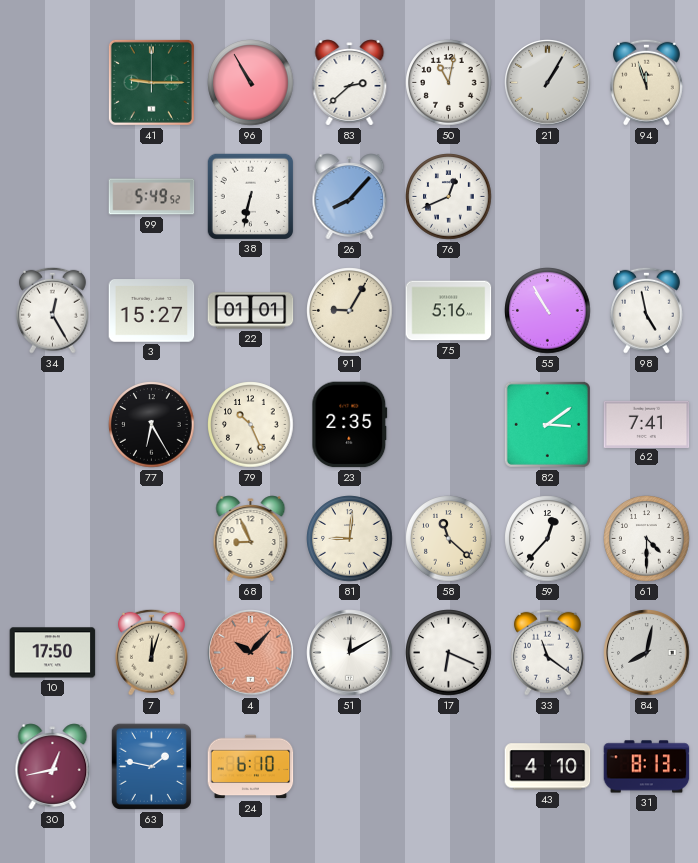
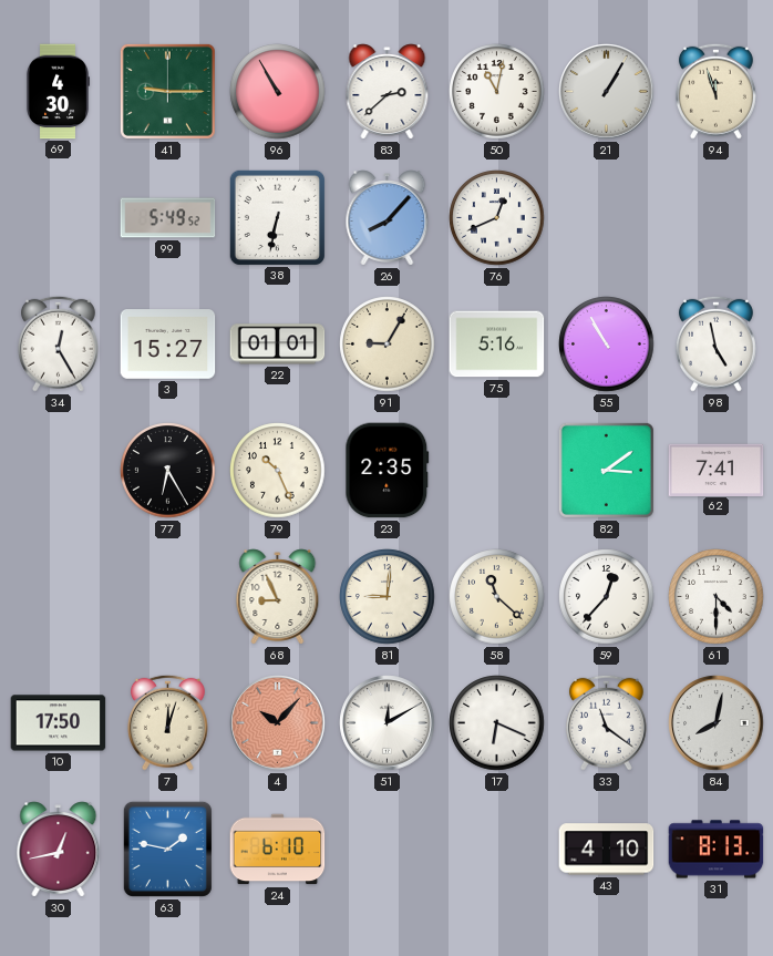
69: none -> 4:30 (56, 92)
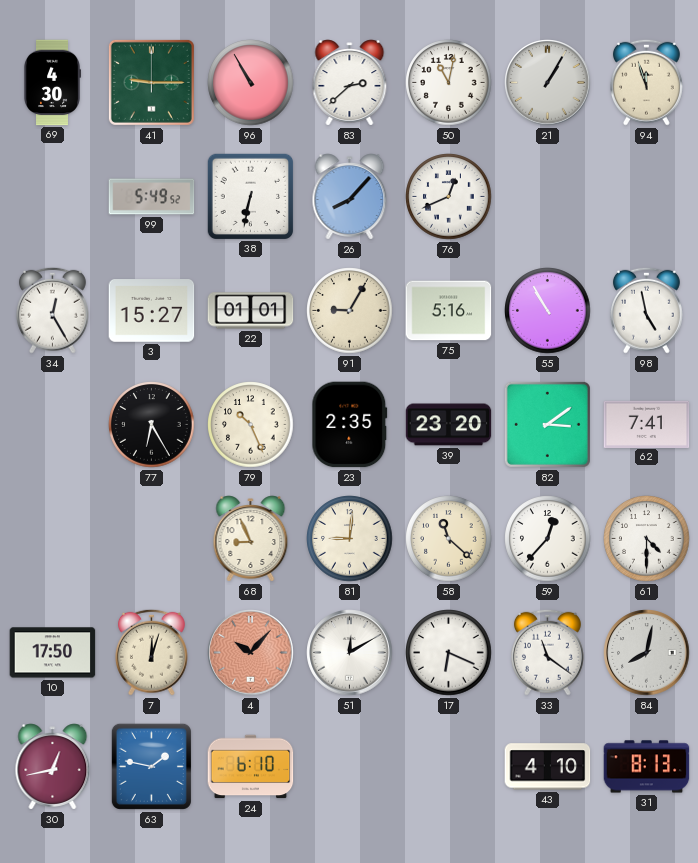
39: none -> 23:20 (449, 425)
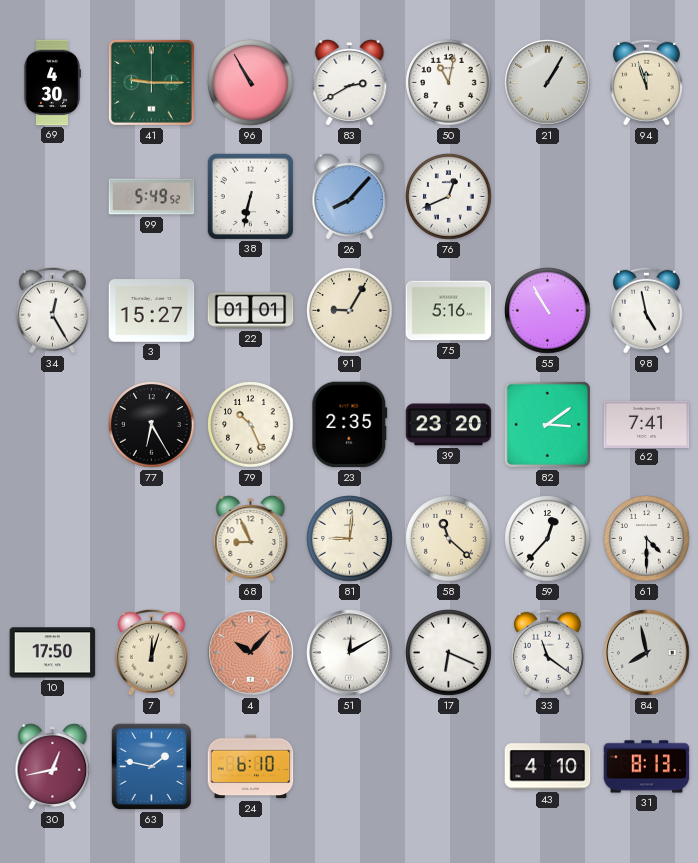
83: 2:38 -> 2:40 (350, 83)
84: 8:02 -> 7:58 (647, 653)
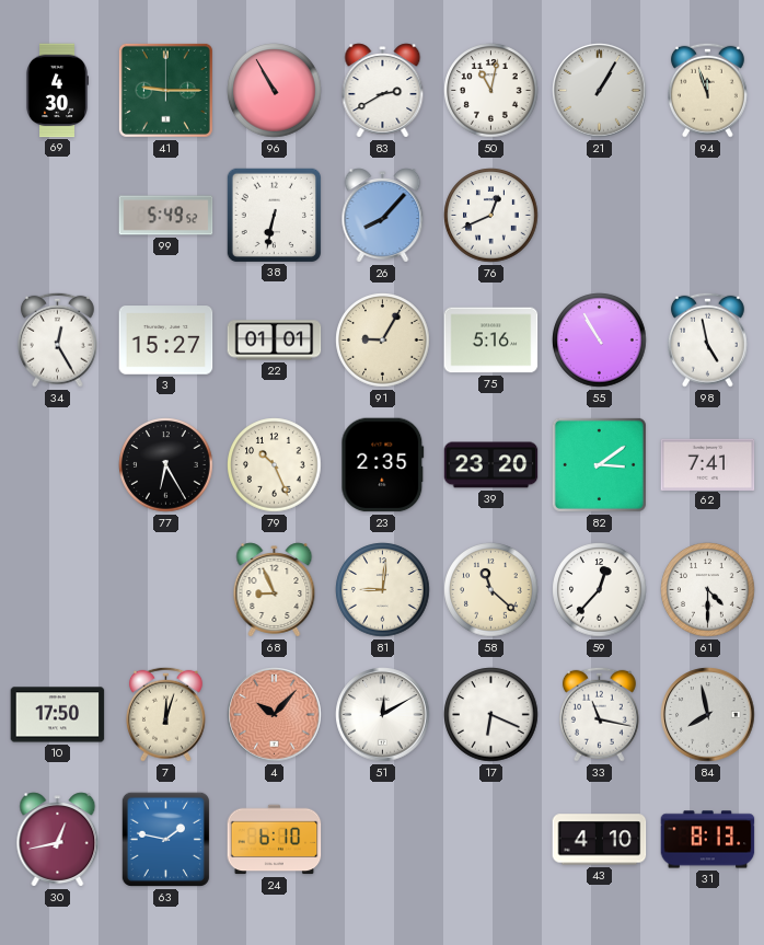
33: 11:21 -> 11:17 (599, 714)
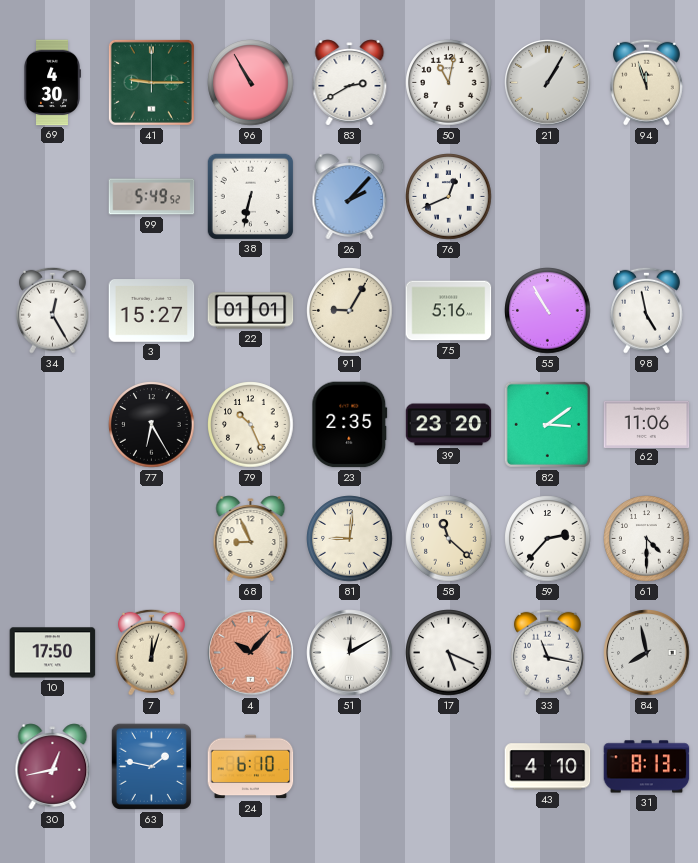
26: 8:07 -> 2:07 (350, 197)
62: 7:41 -> 11:06 (647, 424)
59: 12:37 -> 2:37 (548, 539)
17: 6:19 -> 5:19 (449, 653)
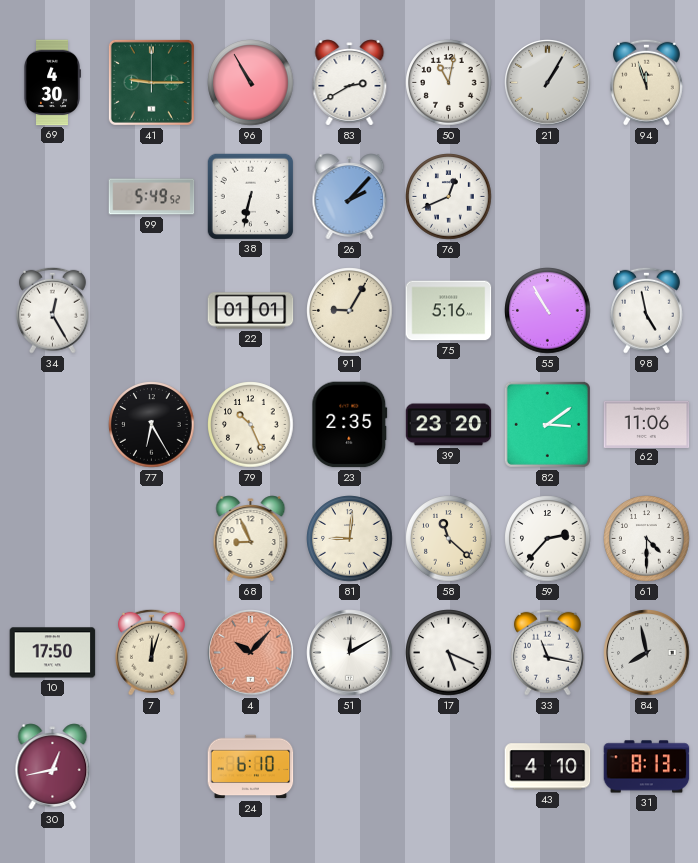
3: 15:27 -> none (152, 311)
63: 1:47 -> none (151, 766)
